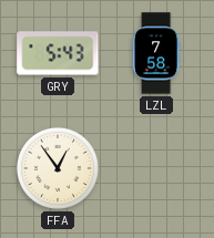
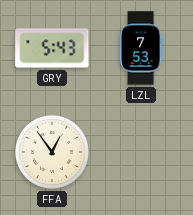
LZL: 7:58 -> 7:53 (141, 48)
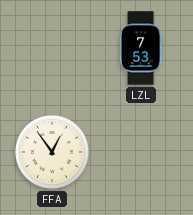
GRY: 5:43 -> none (52, 48)
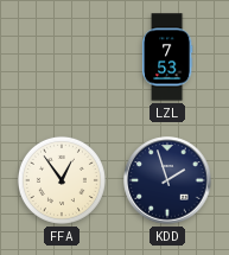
KDD: none -> 1:57 (167, 180)
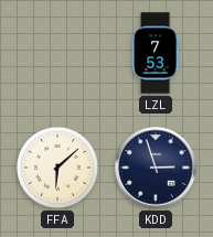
FFA: 12:54 -> 6:08 (57, 168)
KDD: 1:57 -> 2:57 (156, 168)
